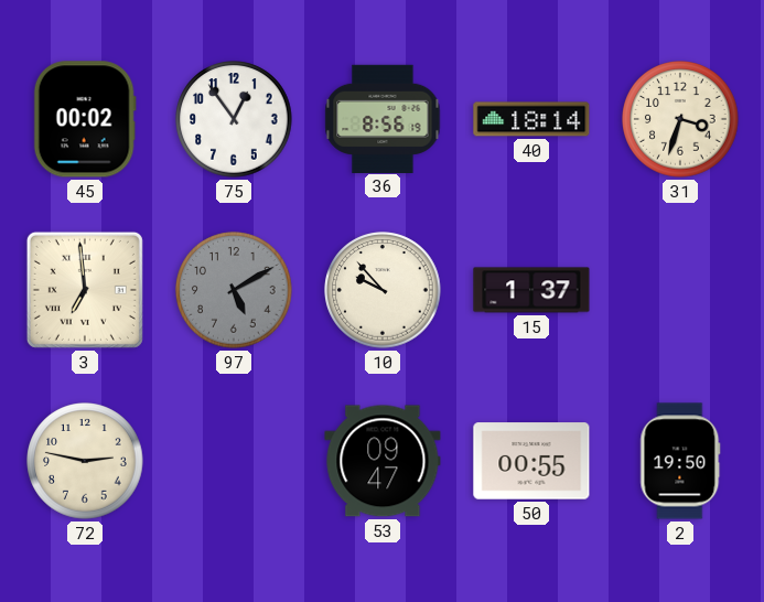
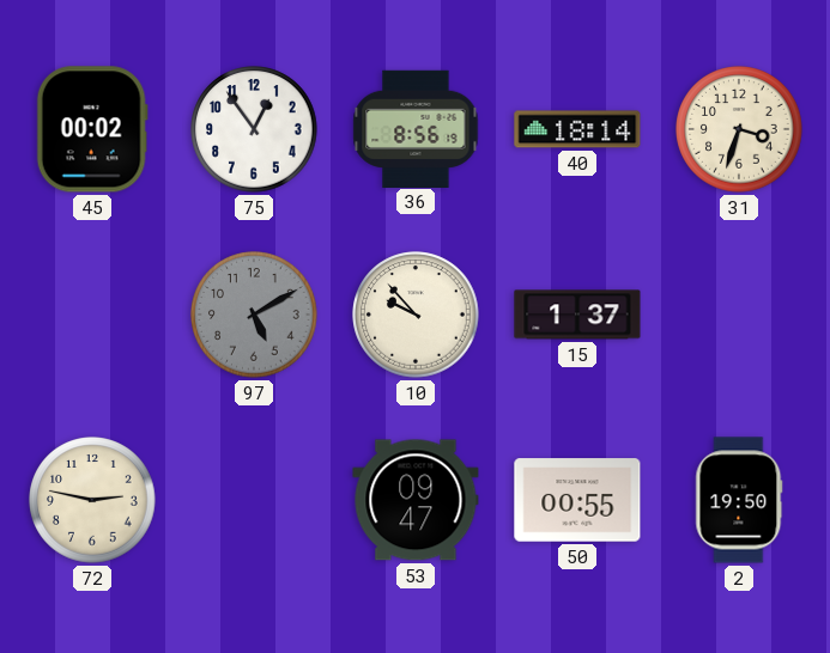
3: 6:59 -> none (85, 290)
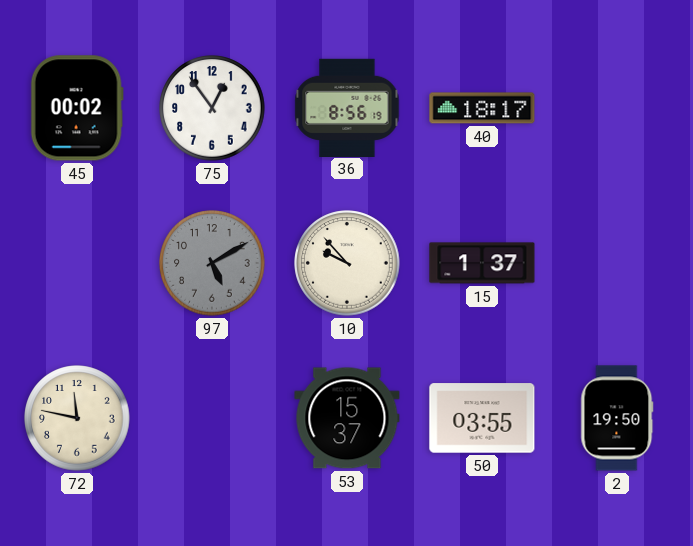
40: 18:14 -> 18:17 (482, 108)
31: 3:33 -> none (739, 129)
72: 2:47 -> 11:47 (77, 418)
53: 09:47 -> 15:37 (347, 418)
50: 00:55 -> 03:55 (482, 418)
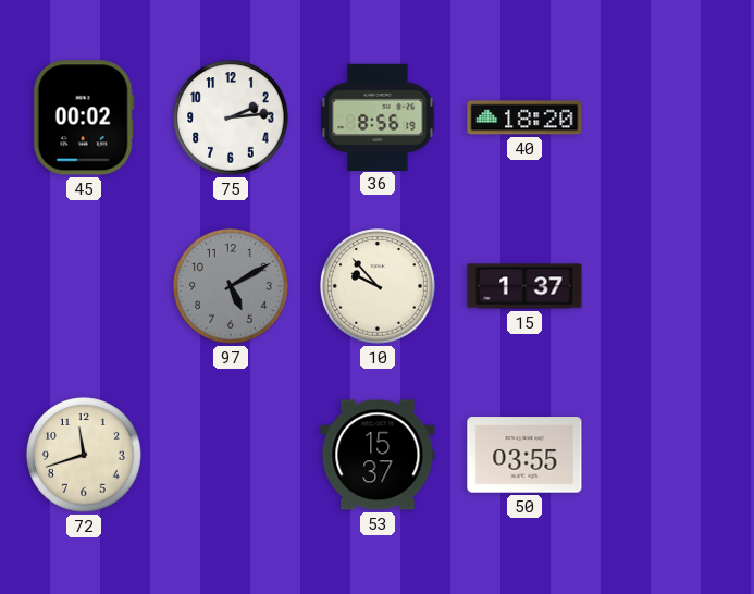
75: 12:54 -> 2:14 (231, 117)
40: 18:17 -> 18:20 (524, 117)
72: 11:47 -> 11:42 (84, 455)
2: 19:50 -> none (617, 418)
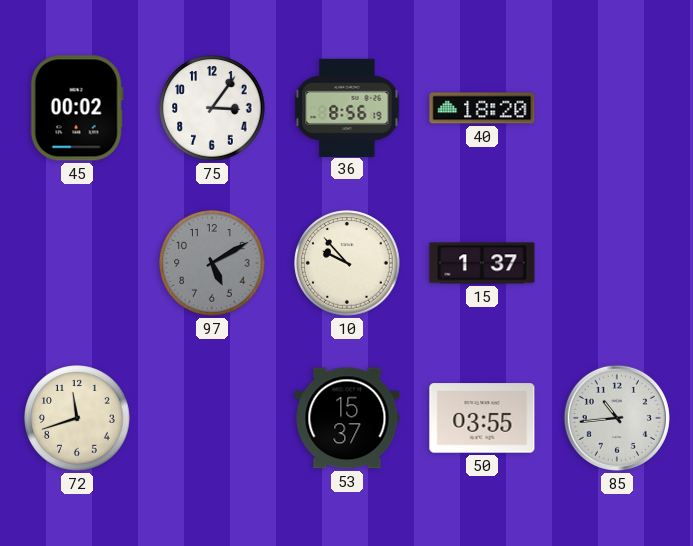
75: 2:14 -> 3:06 (212, 108)
85: none -> 10:44 (617, 418)
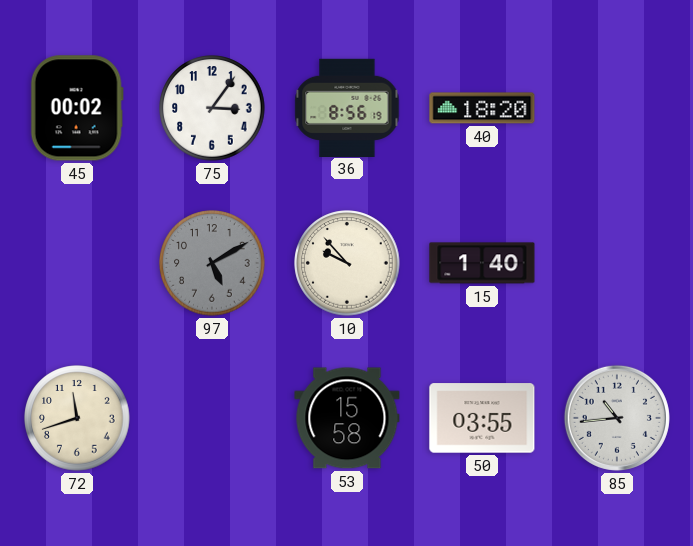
15: 1:37 -> 1:40 (482, 263)
53: 15:37 -> 15:58 (347, 418)
